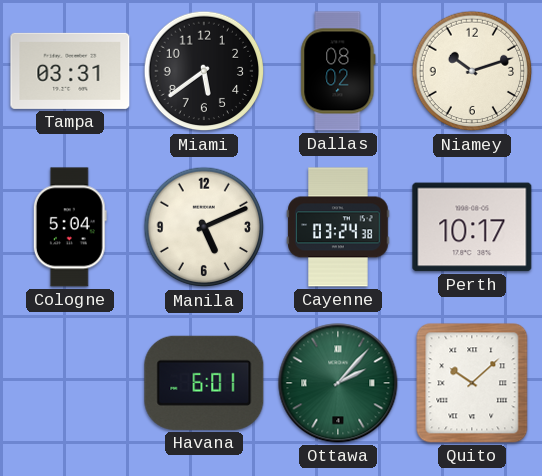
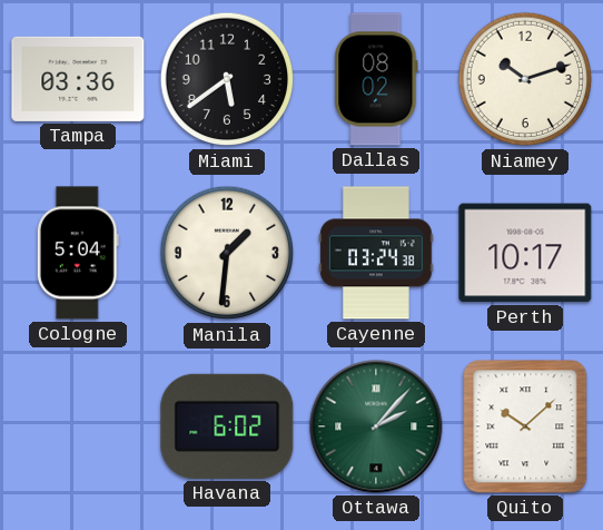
Tampa: 03:31 -> 03:36 (78, 79)
Manila: 5:11 -> 1:31 (227, 253)
Havana: 6:01 -> 6:02 (227, 426)
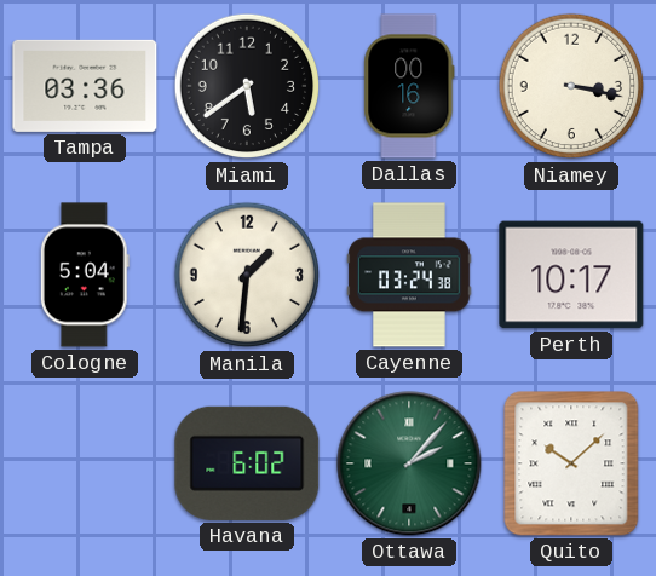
Dallas: 08:02 -> 00:16 (409, 86)
Niamey: 10:12 -> 3:17 (571, 86)
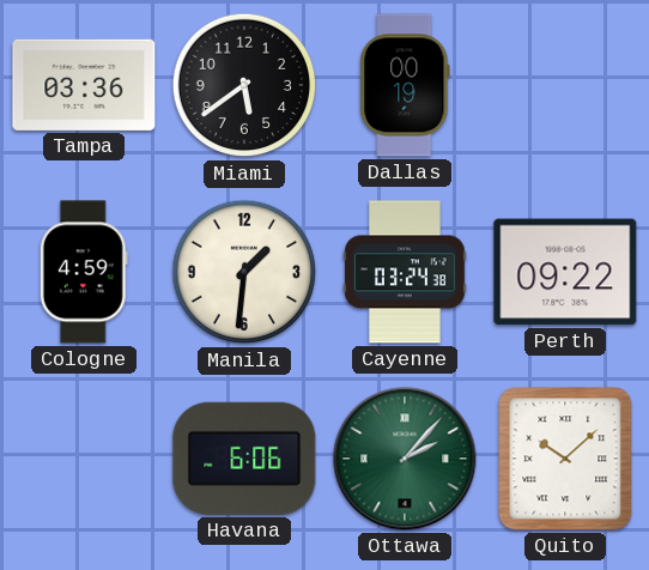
Dallas: 00:16 -> 00:19 (405, 85)
Niamey: 3:17 -> none (571, 86)
Cologne: 5:04 -> 4:59 (84, 272)
Perth: 10:17 -> 09:22 (565, 272)
Havana: 6:02 -> 6:06 (244, 459)
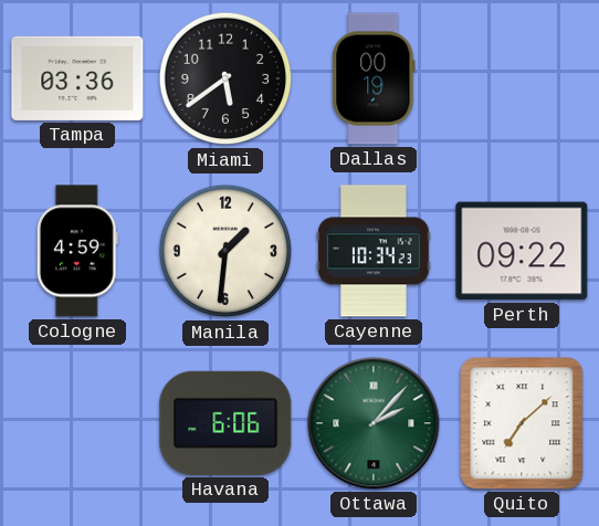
Cayenne: 03:24 -> 10:34 (374, 251)
Quito: 10:08 -> 7:08 (522, 423)
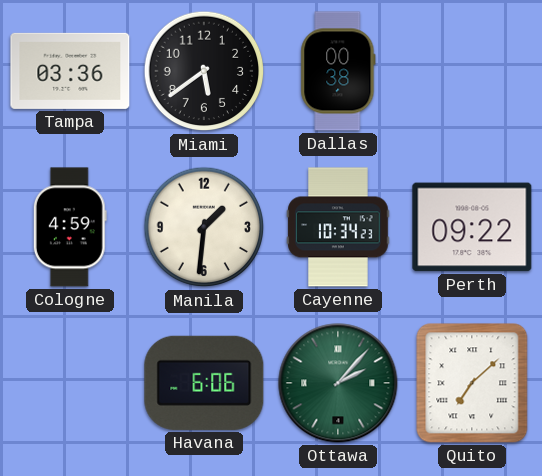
Dallas: 00:19 -> 00:38 (338, 71)
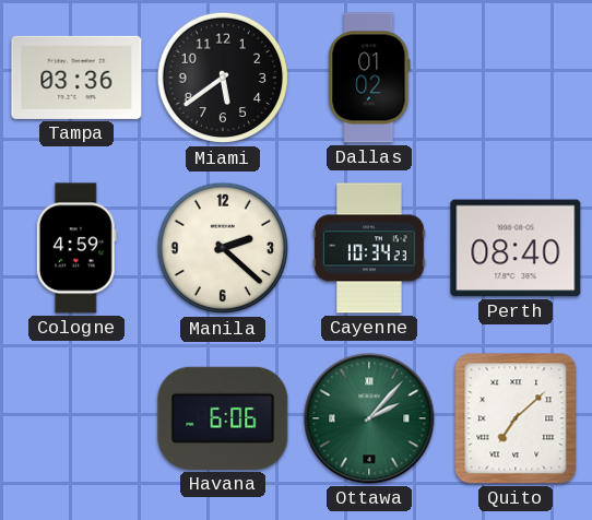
Dallas: 00:38 -> 01:02 (369, 78)
Manila: 1:31 -> 2:22 (223, 248)
Perth: 09:22 -> 08:40 (516, 248)
